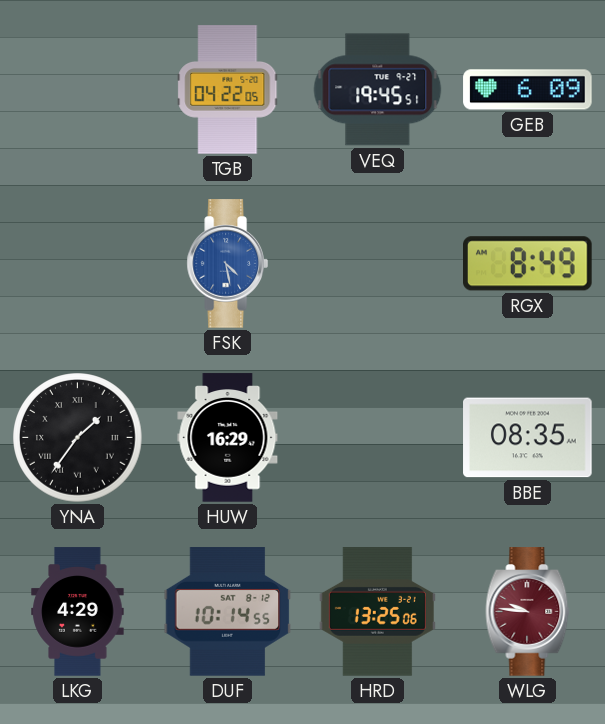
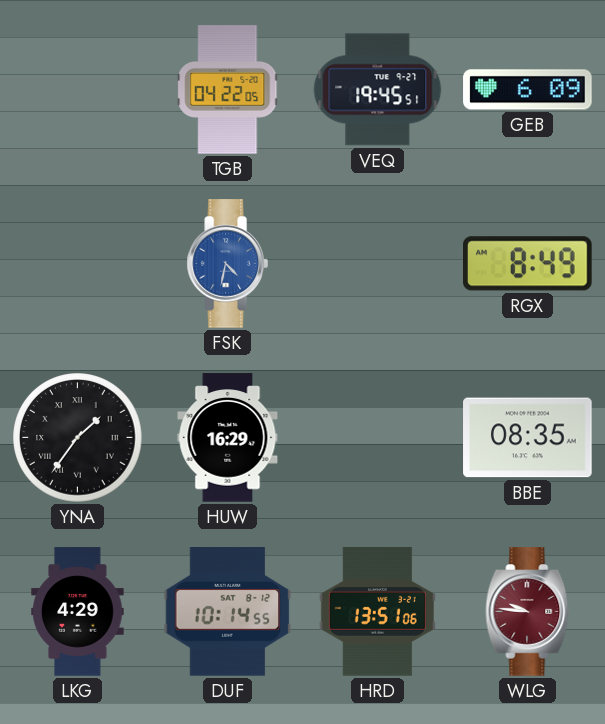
FSK: 4:28 -> 4:32 (227, 264)
HRD: 13:25 -> 13:51 (377, 612)
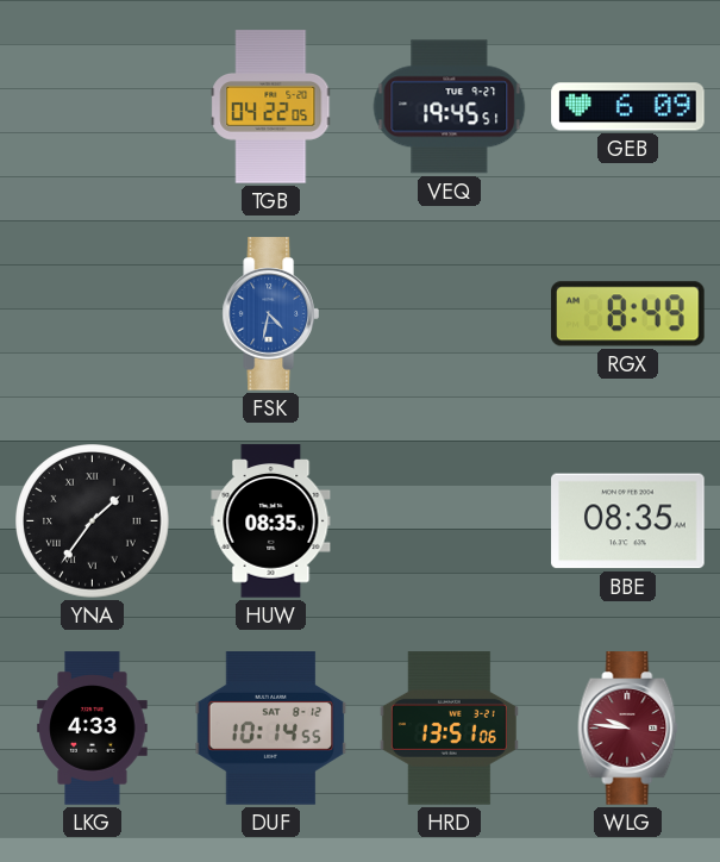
HUW: 16:29 -> 08:35 (271, 521)
LKG: 4:29 -> 4:33 (93, 729)
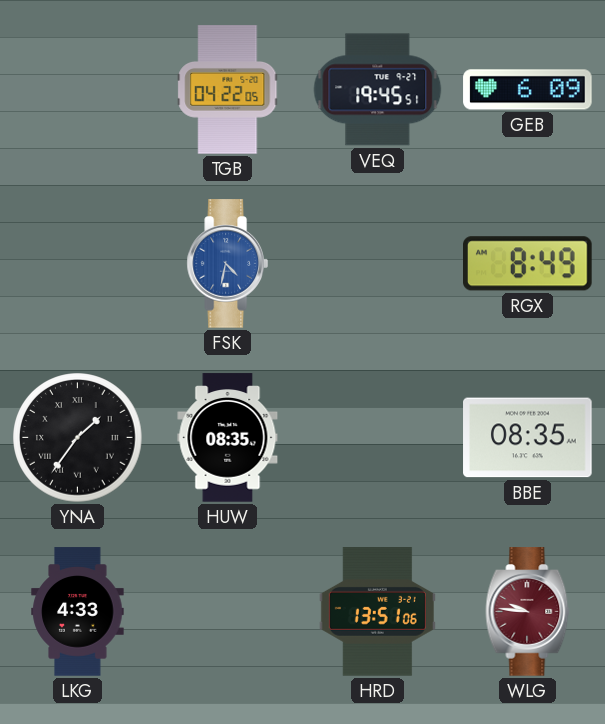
DUF: 10:14 -> none (271, 729)
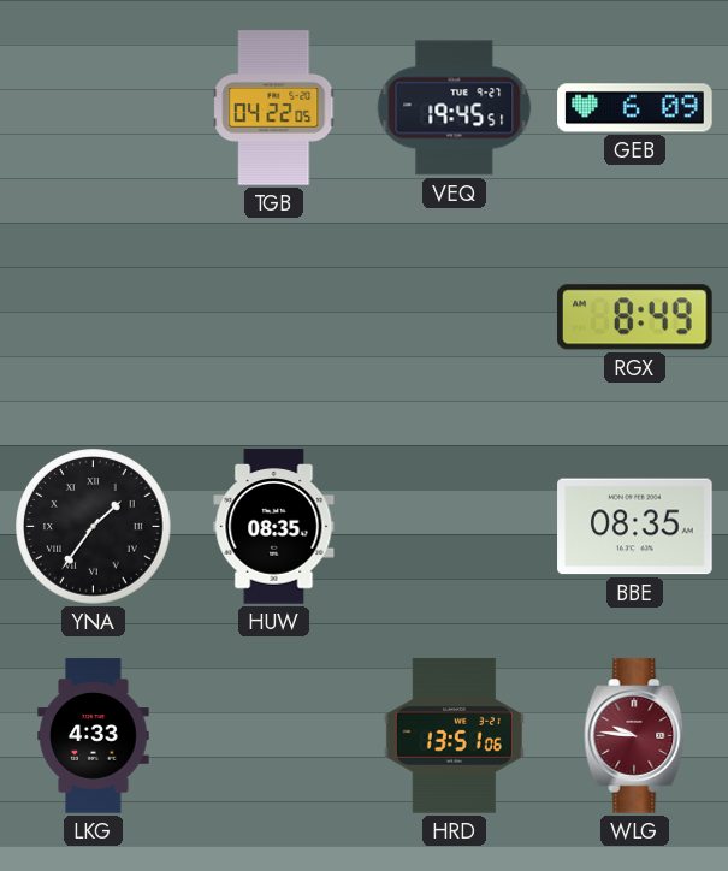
FSK: 4:32 -> none (227, 264)
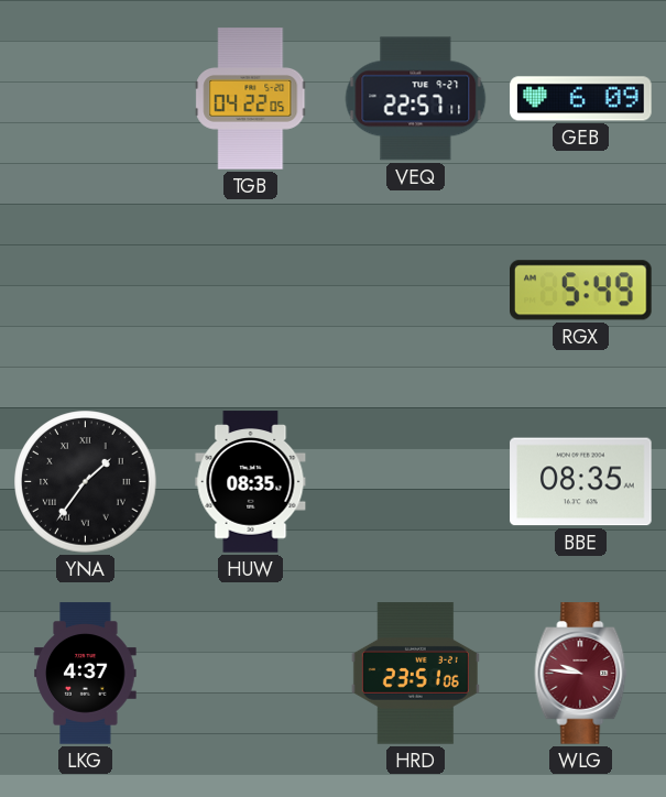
VEQ: 19:45 -> 22:57 (416, 99)
RGX: 8:49 -> 5:49 (581, 291)
LKG: 4:33 -> 4:37 (86, 674)
HRD: 13:51 -> 23:51 (415, 674)
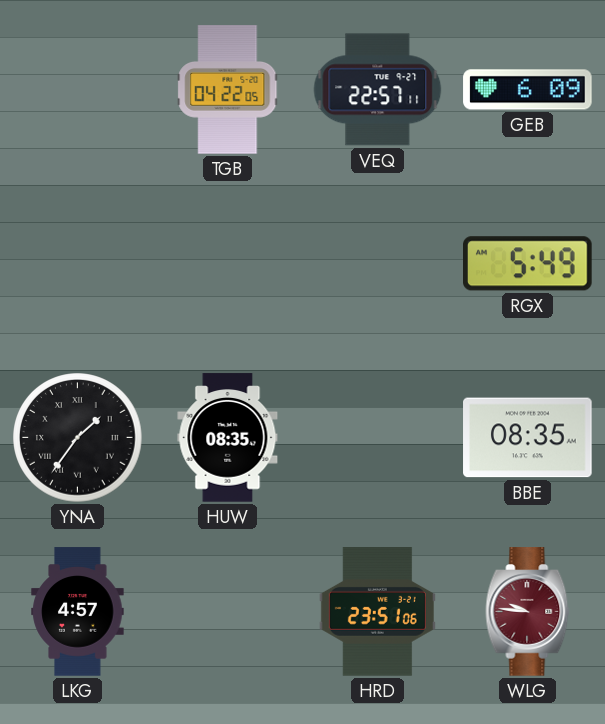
LKG: 4:37 -> 4:57 (78, 612)
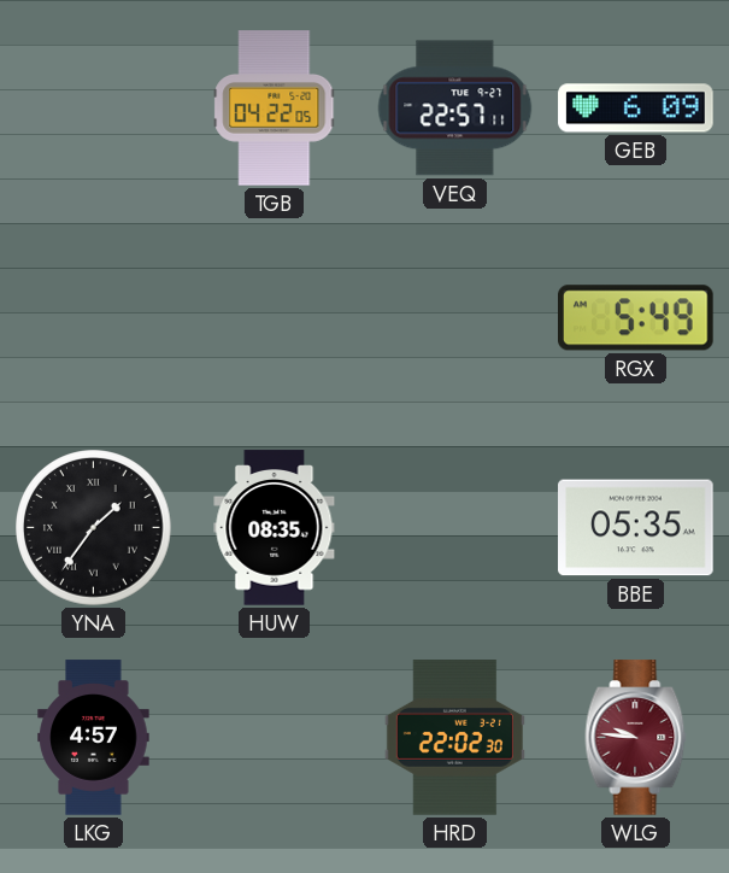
BBE: 08:35 -> 05:35 (636, 528)
HRD: 23:51 -> 22:02 (454, 738)
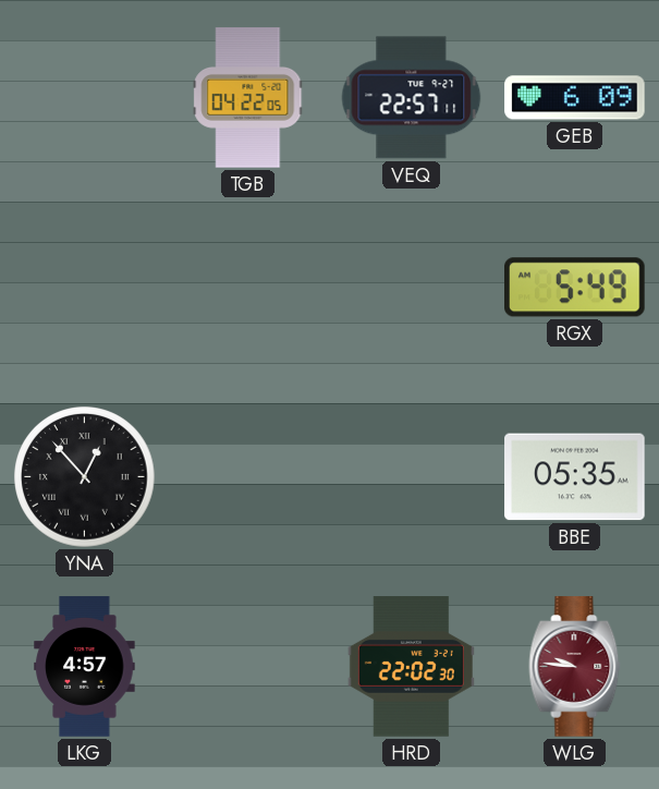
YNA: 1:36 -> 12:53 (85, 477)
HUW: 08:35 -> none (275, 528)
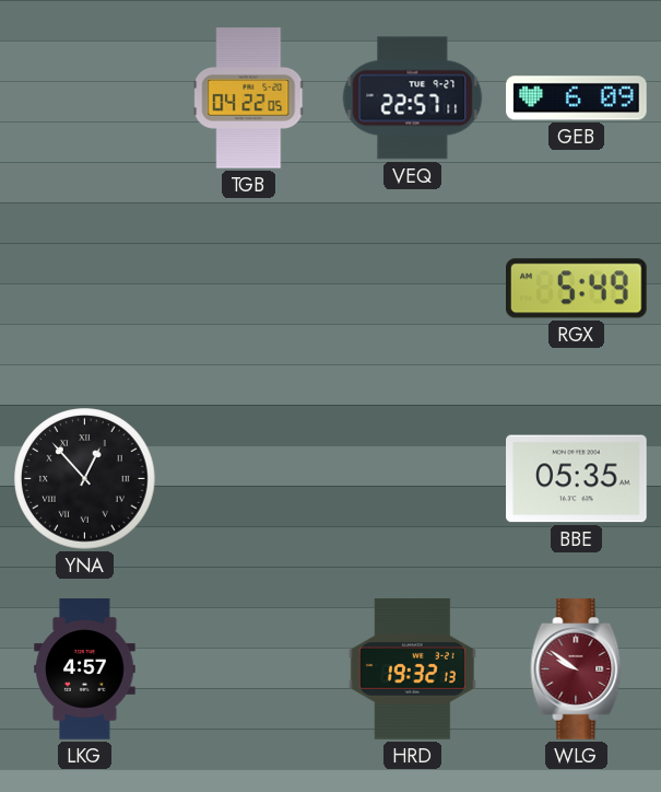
HRD: 22:02 -> 19:32 (412, 669)
WLG: 9:46 -> 9:51 (577, 669)
